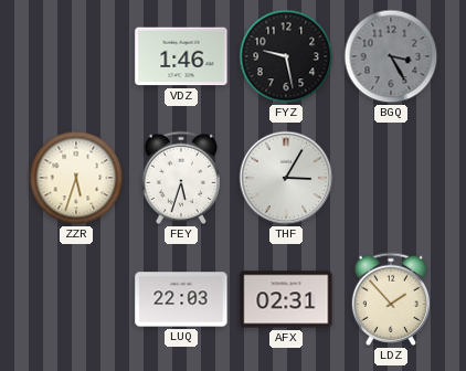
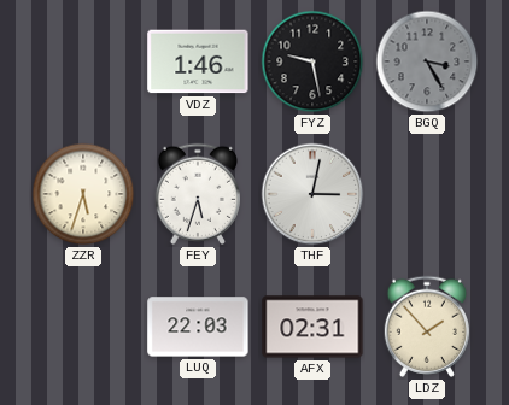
THF: 3:05 -> 3:02 (312, 194)
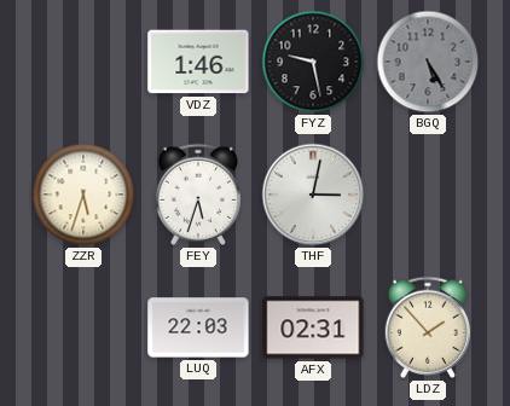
BGQ: 3:25 -> 5:25 (428, 62)
